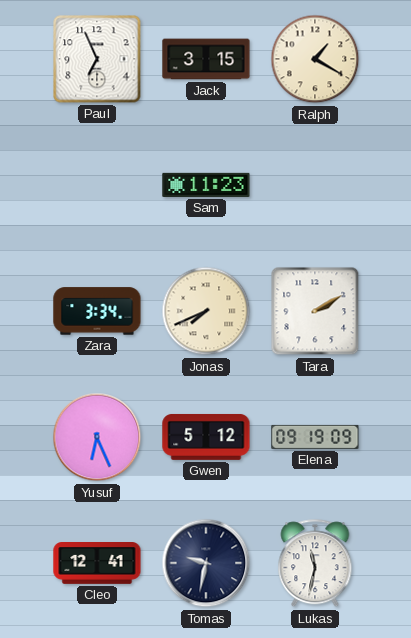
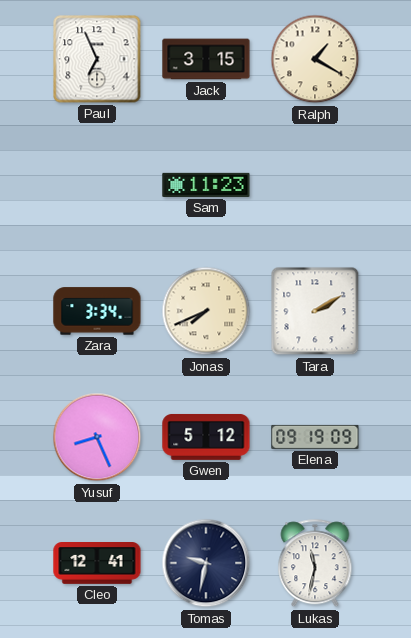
Yusuf: 6:26 -> 8:26 (97, 437)
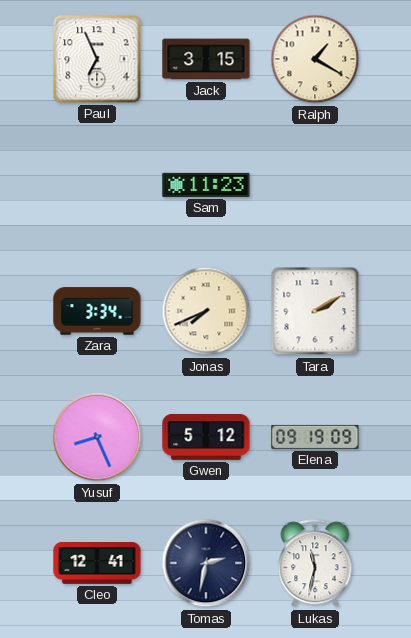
Tomas: 9:32 -> 2:32 (206, 563)
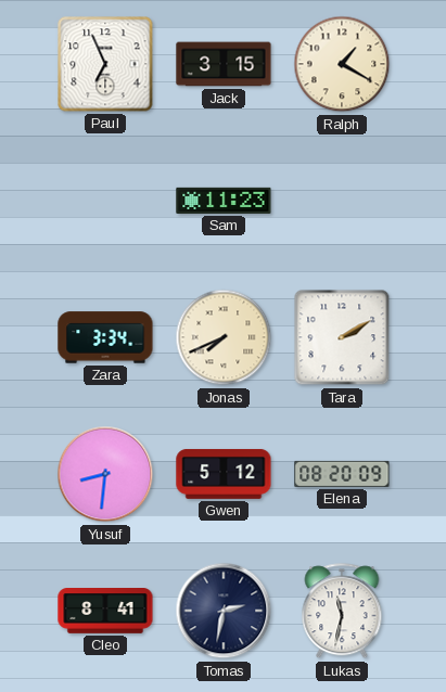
Yusuf: 8:26 -> 8:31 (105, 474)
Elena: 09:19 -> 08:20 (342, 474)
Cleo: 12:41 -> 8:41 (105, 612)
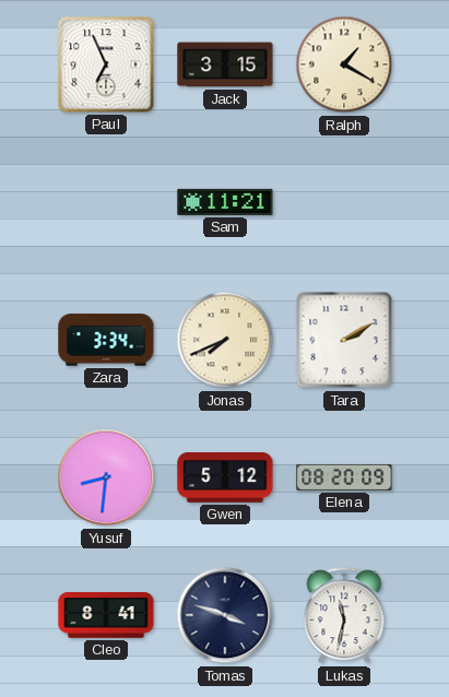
Sam: 11:23 -> 11:21 (225, 202)
Tomas: 2:32 -> 3:48 (225, 615)
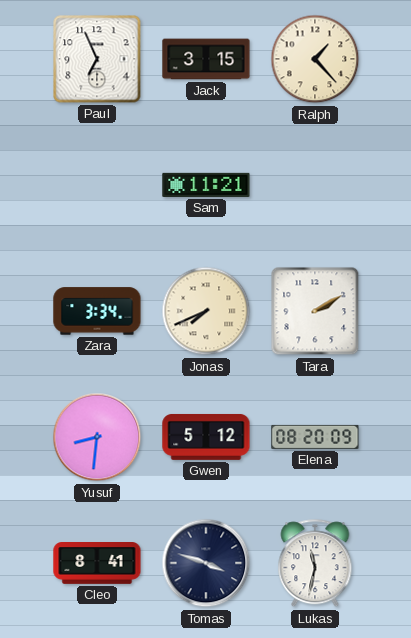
Ralph: 1:20 -> 1:23 (315, 59)
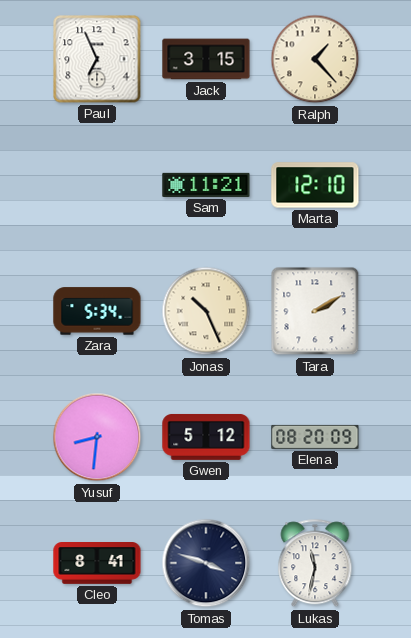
Marta: none -> 12:10 (315, 185)
Zara: 3:34 -> 5:34 (97, 311)
Jonas: 7:41 -> 10:26 (206, 311)
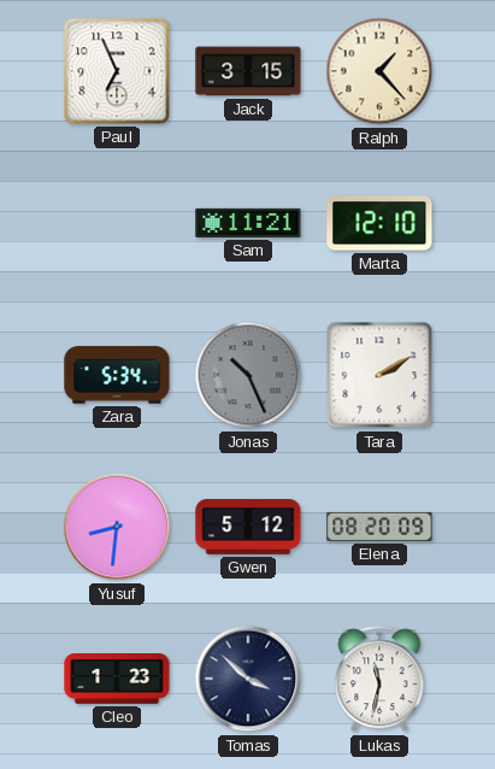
Jonas dial: cream -> grey (248, 375)
Cleo: 8:41 -> 1:23 (117, 680)
Tomas: 3:48 -> 3:52 (248, 679)
